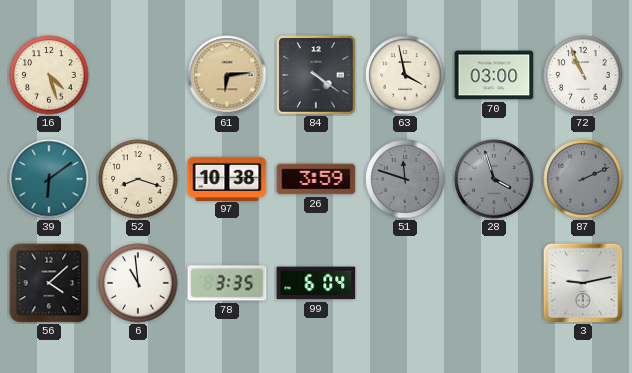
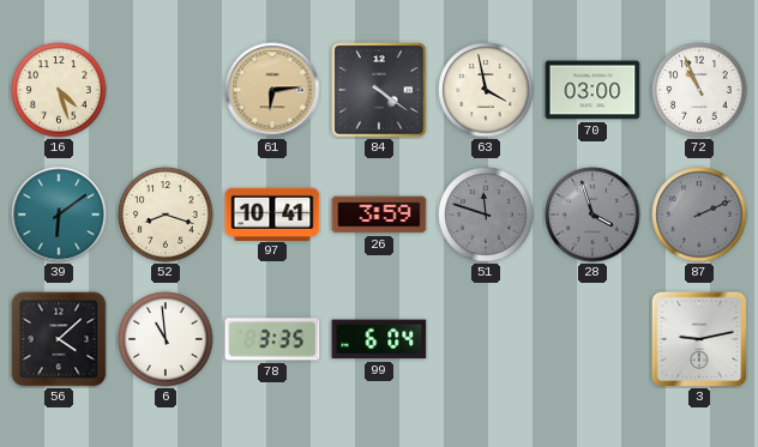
97: 10:38 -> 10:41 (272, 213)
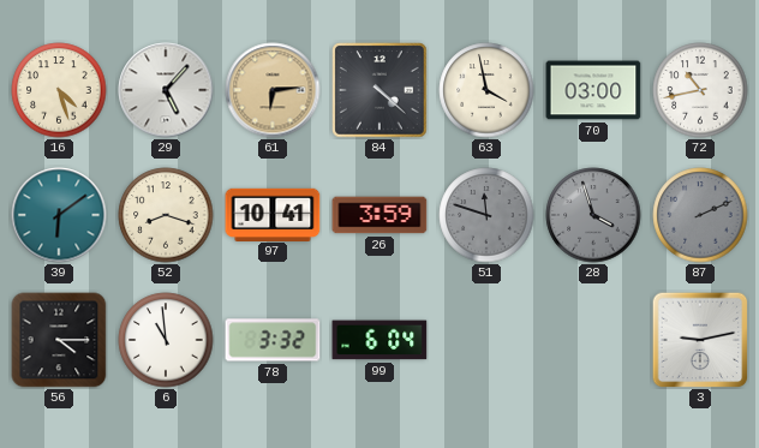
29: none -> 5:07 (166, 90)
84: 4:21 -> 4:22 (379, 90)
72: 10:56 -> 10:43 (700, 90)
56: 4:08 -> 4:15 (59, 340)
78: 3:35 -> 3:32 (273, 340)
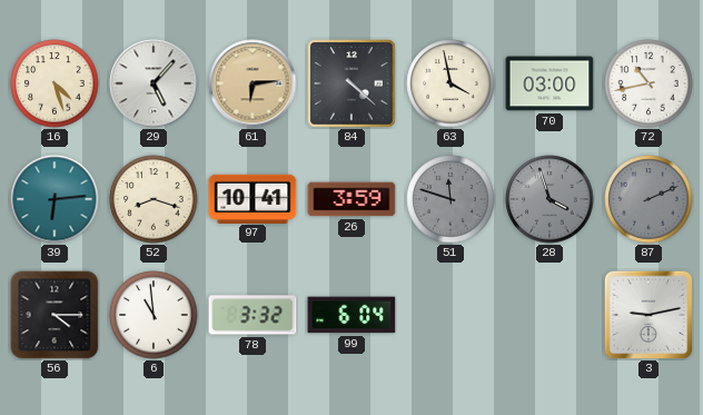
39: 6:09 -> 6:14 (55, 199)
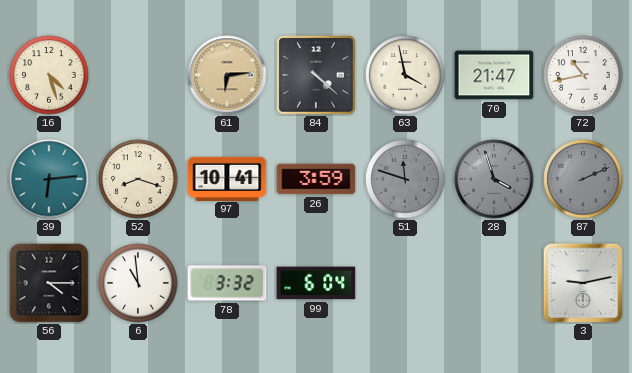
29: 5:07 -> none (154, 83)
70: 03:00 -> 21:47 (494, 75)
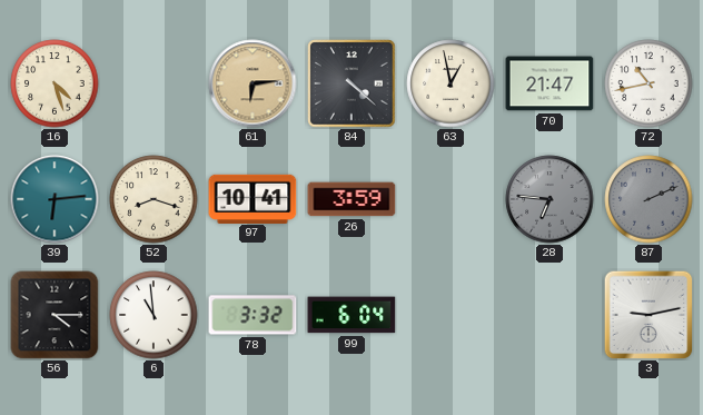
63: 3:58 -> 12:58 (450, 83)
51: 11:48 -> none (405, 179)
28: 3:57 -> 6:46 (549, 199)
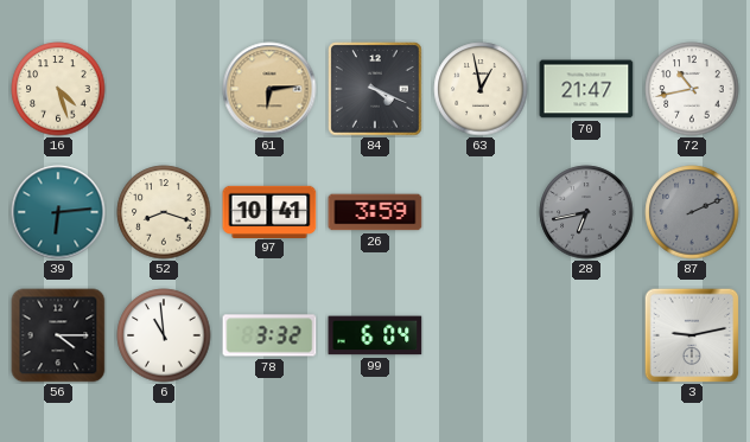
84: 4:22 -> 4:19 (375, 89)
28: 6:46 -> 6:43 (586, 212)
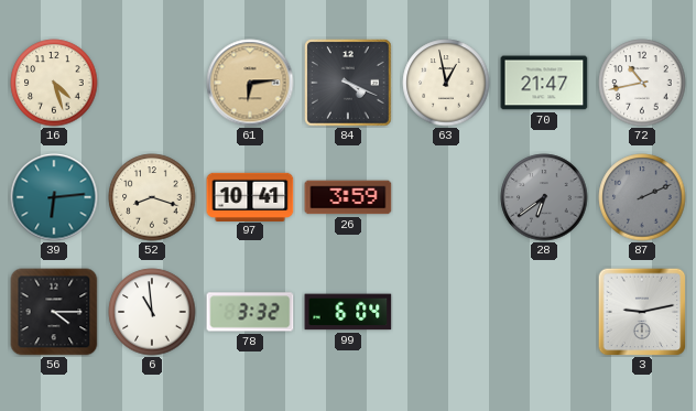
28: 6:43 -> 6:39 (544, 197)
